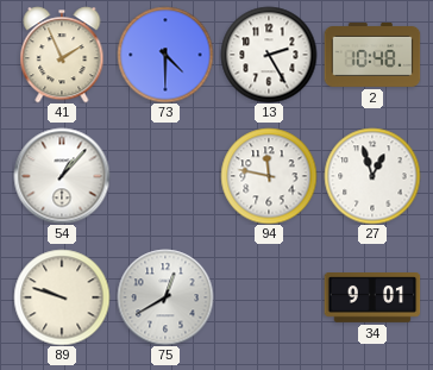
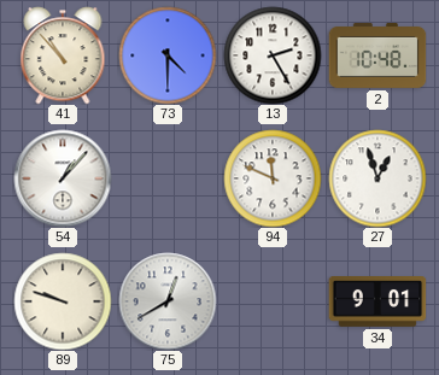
41: 1:56 -> 10:53 (63, 55)
94: 11:47 -> 11:49 (273, 178)
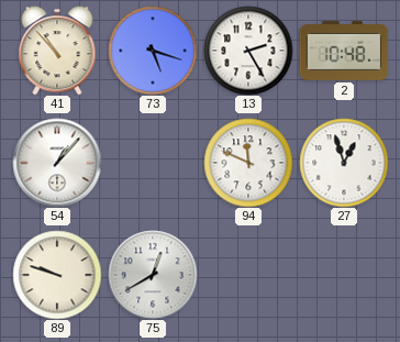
73: 4:30 -> 5:18 (153, 51)
34: 9:01 -> none (377, 303)
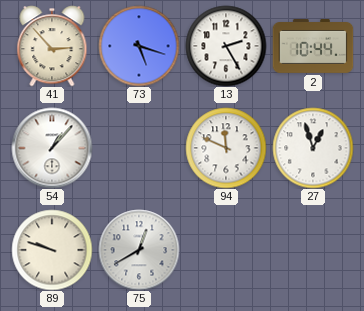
41: 10:53 -> 2:53 (52, 46)
2: 10:48 -> 10:44 (313, 46)
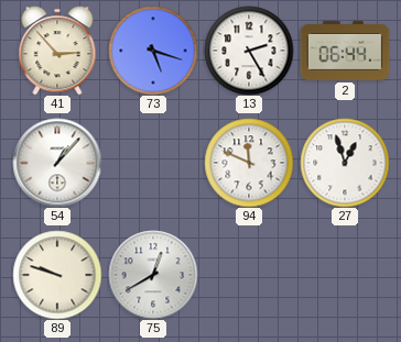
2: 10:44 -> 06:44 (345, 51)
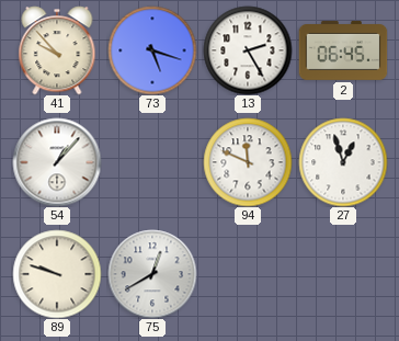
41: 2:53 -> 9:53 (57, 50)
2: 06:44 -> 06:45 (343, 50)
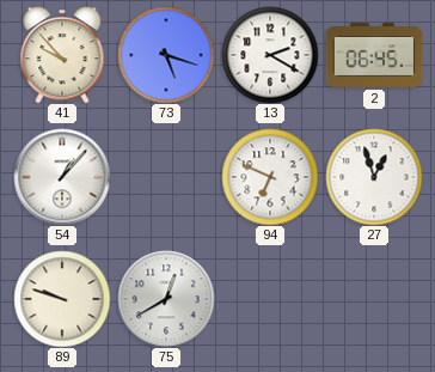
13: 2:25 -> 2:20 (270, 55)
94: 11:49 -> 6:49 (270, 177)
